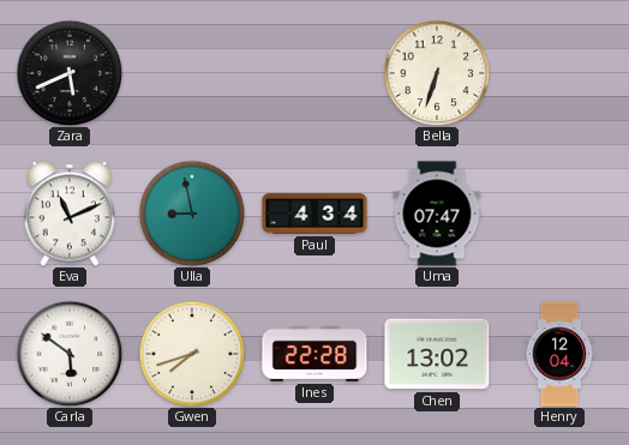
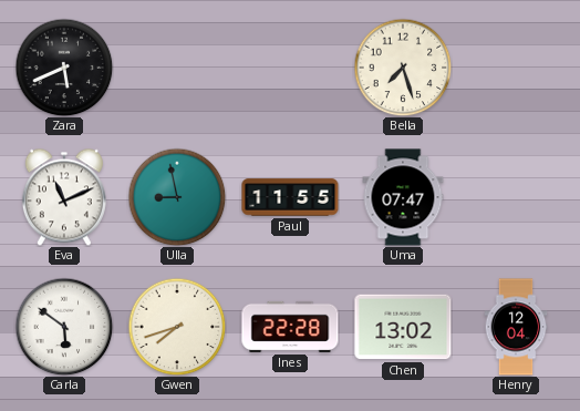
Bella: 6:33 -> 7:27 (403, 68)
Paul: 4:34 -> 11:55 (290, 197)
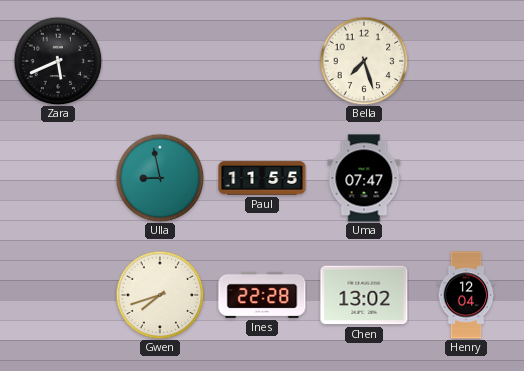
Eva: 11:11 -> none (64, 197)
Carla: 5:51 -> none (64, 327)
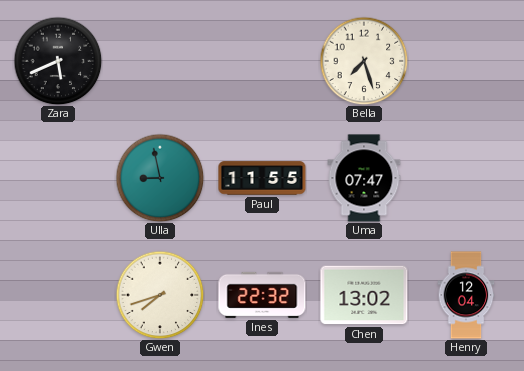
Ines: 22:28 -> 22:32 (262, 295)
